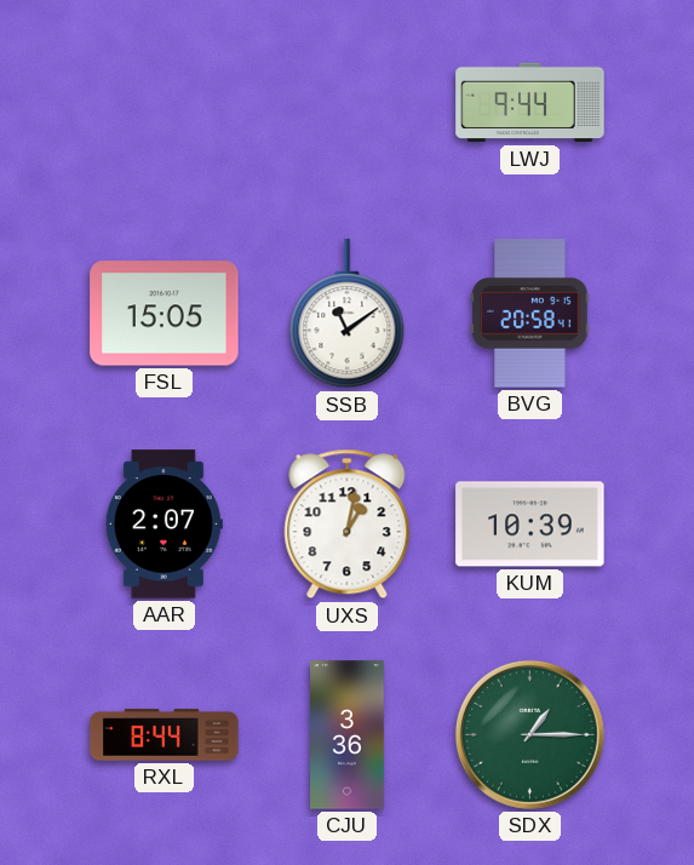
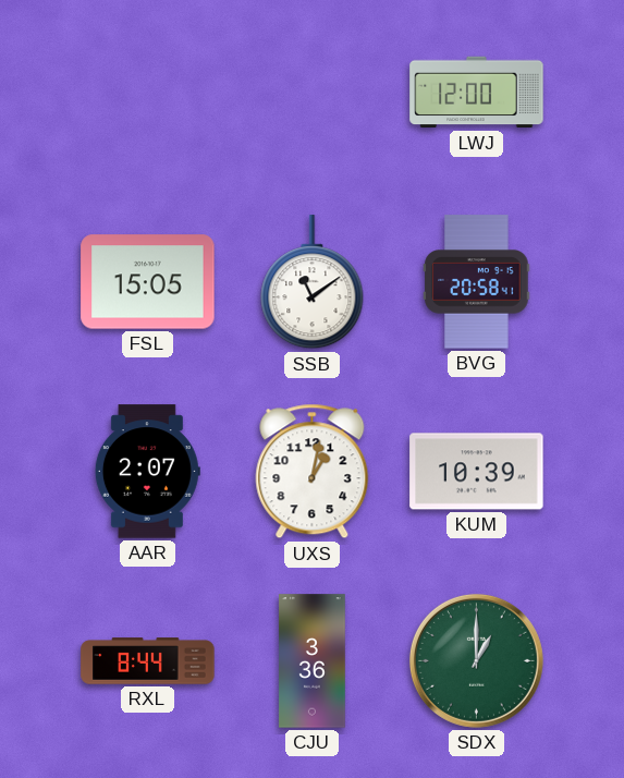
LWJ: 9:44 -> 12:00 (477, 93)
SDX: 1:15 -> 1:00 (476, 660)
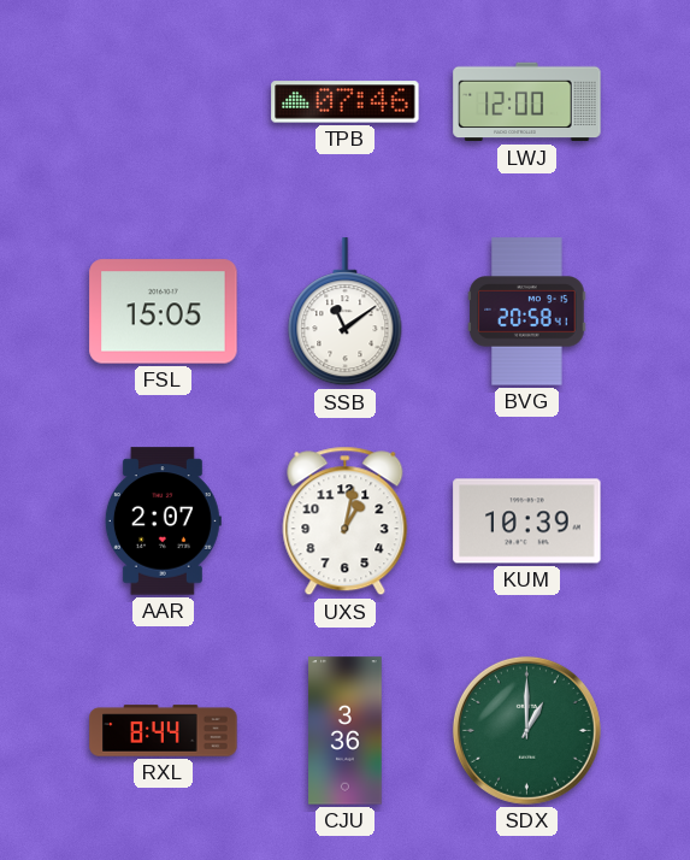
TPB: none -> 07:46 (346, 102)
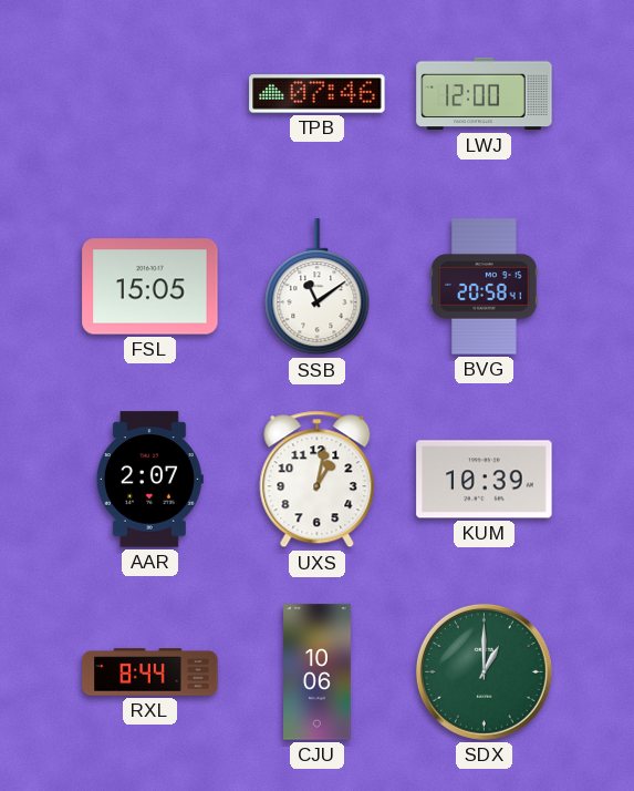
CJU: 3:36 -> 10:06 (318, 672)
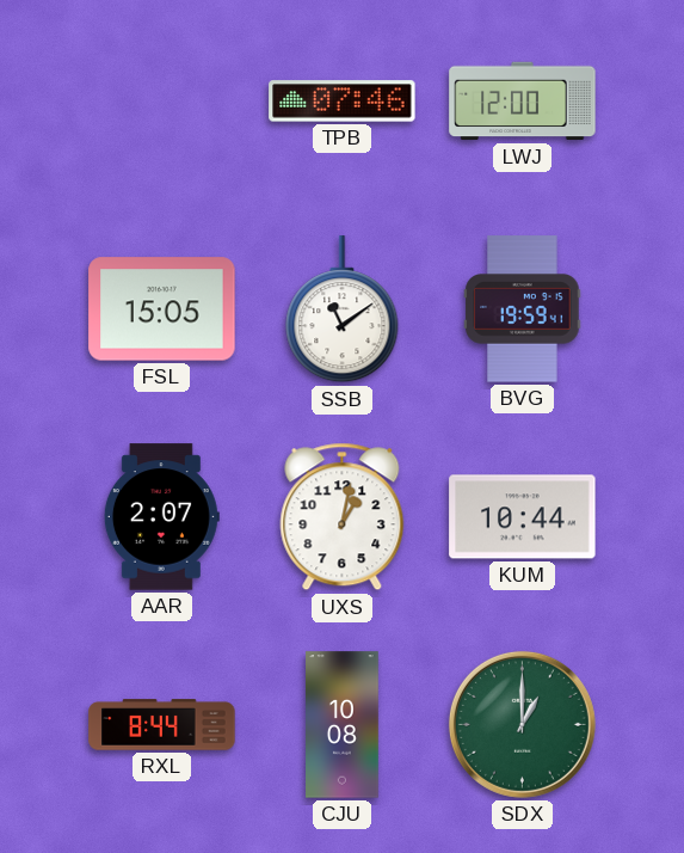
BVG: 20:58 -> 19:59 (523, 309)
KUM: 10:39 -> 10:44 (523, 517)
CJU: 10:06 -> 10:08 (343, 725)
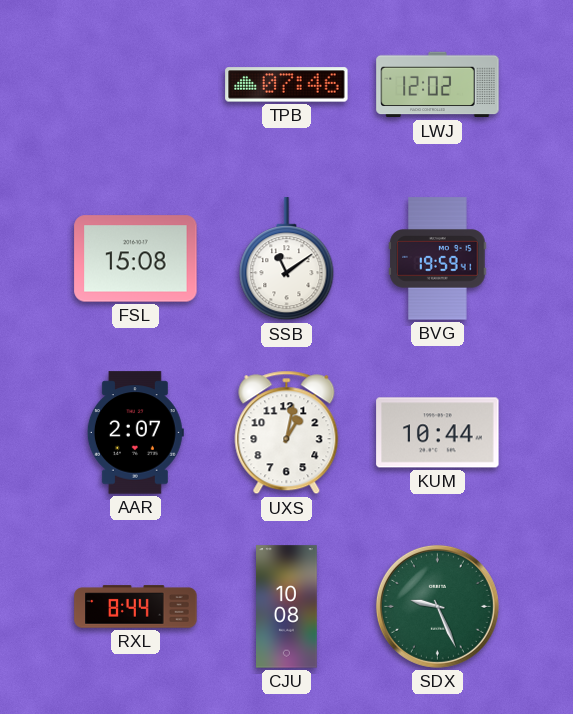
LWJ: 12:00 -> 12:02 (438, 85)
FSL: 15:05 -> 15:08 (136, 259)
SDX: 1:00 -> 9:26 (437, 606)
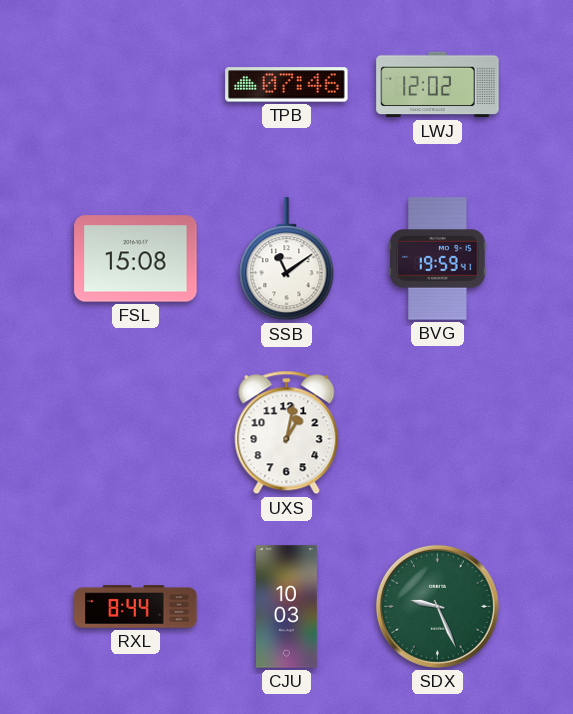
AAR: 2:07 -> none (135, 433)
KUM: 10:44 -> none (438, 433)
CJU: 10:08 -> 10:03 (287, 607)
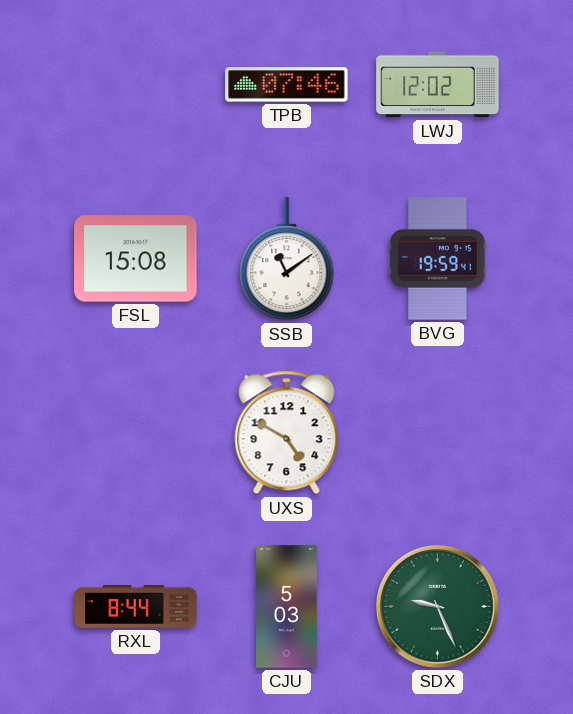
UXS: 1:02 -> 4:50 (287, 433)
CJU: 10:03 -> 5:03 (287, 607)
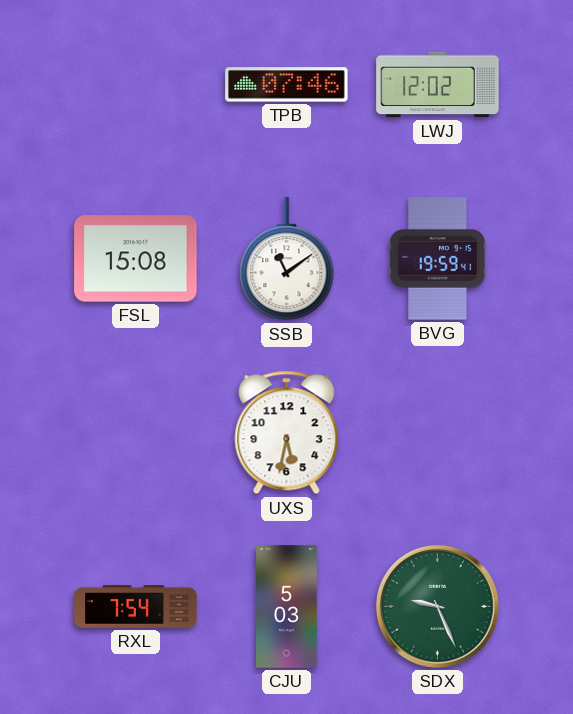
UXS: 4:50 -> 5:32 (287, 433)
RXL: 8:44 -> 7:54 (136, 607)
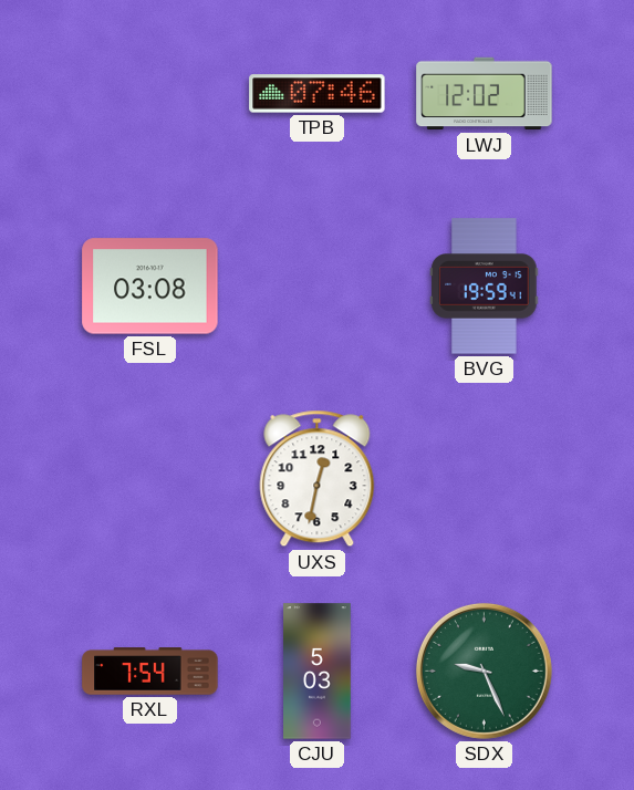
FSL: 15:08 -> 03:08 (150, 287)
SSB: 11:09 -> none (287, 259)
UXS: 5:32 -> 12:32 (318, 479)
